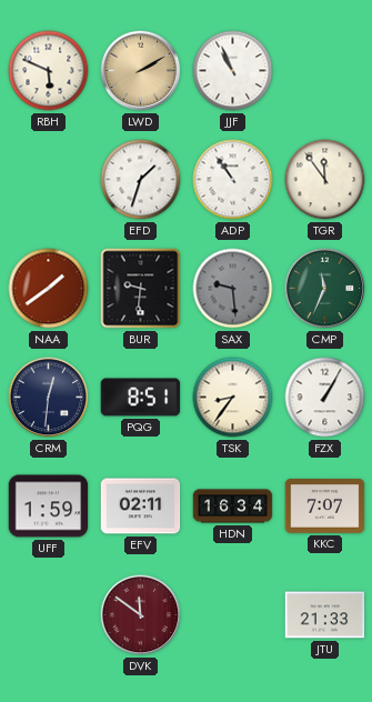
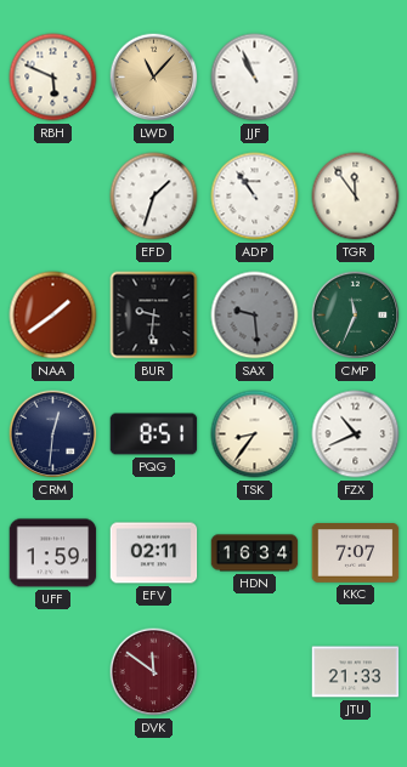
LWD: 2:10 -> 11:07 (154, 78)
FZX: 1:05 -> 10:41 (356, 434)
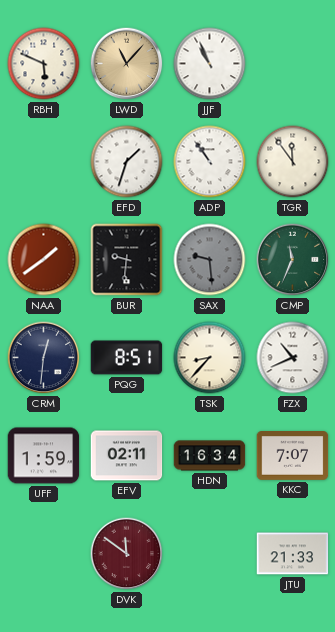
TSK: 8:36 -> 8:37 (210, 358)
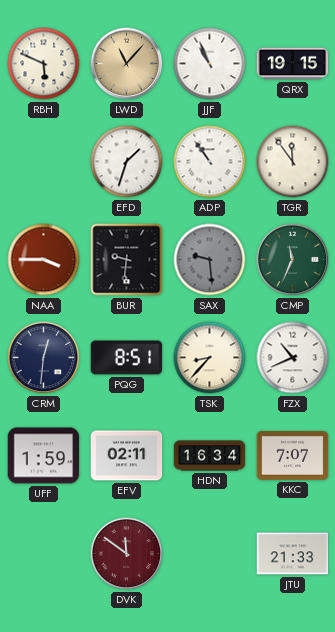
QRX: none -> 19:15 (293, 64)
NAA: 1:39 -> 3:45 (44, 260)
